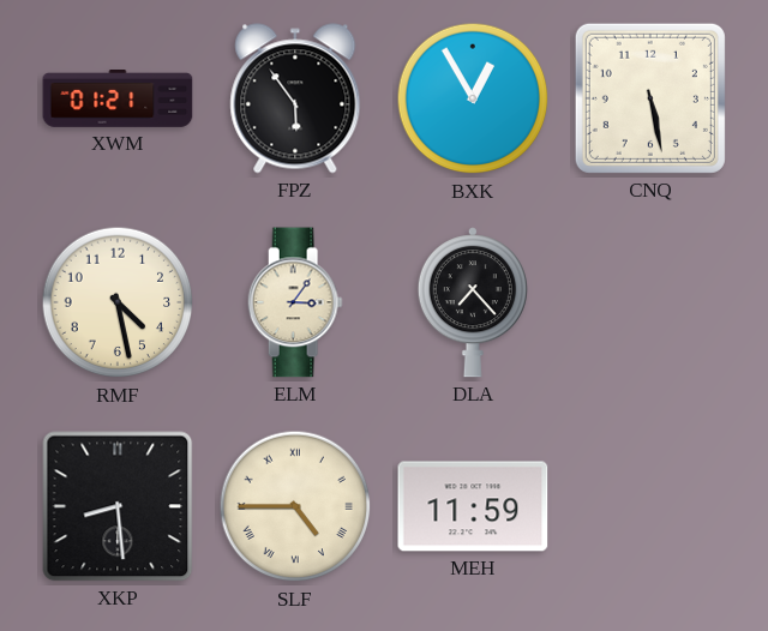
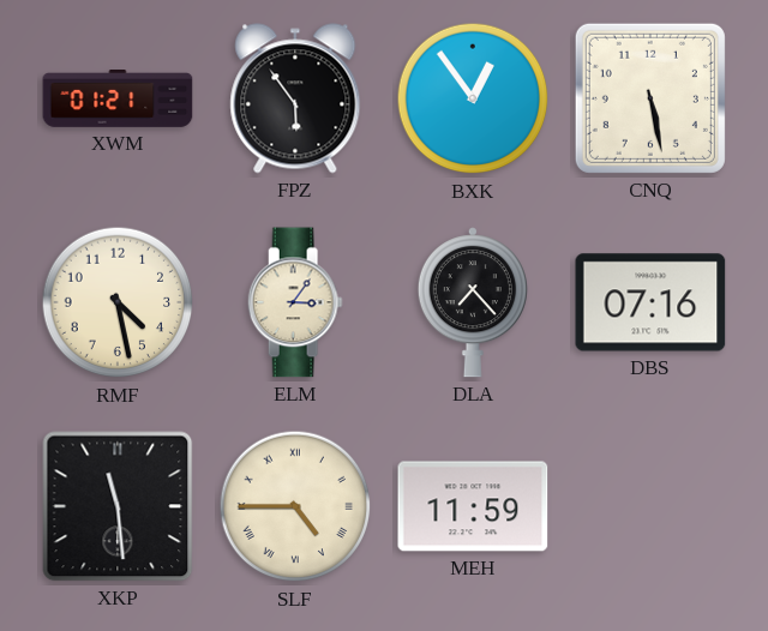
BXK: 12:55 -> 12:54 (473, 98)
DBS: none -> 07:16 (650, 302)
XKP: 8:29 -> 11:29 (118, 506)
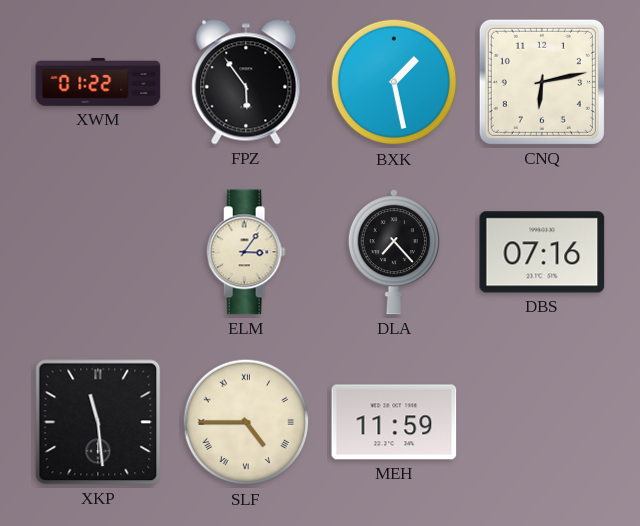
XWM: 01:21 -> 01:22 (98, 83)
BXK: 12:54 -> 1:28 (394, 82)
CNQ: 5:28 -> 6:13 (542, 82)
RMF: 4:28 -> none (118, 302)
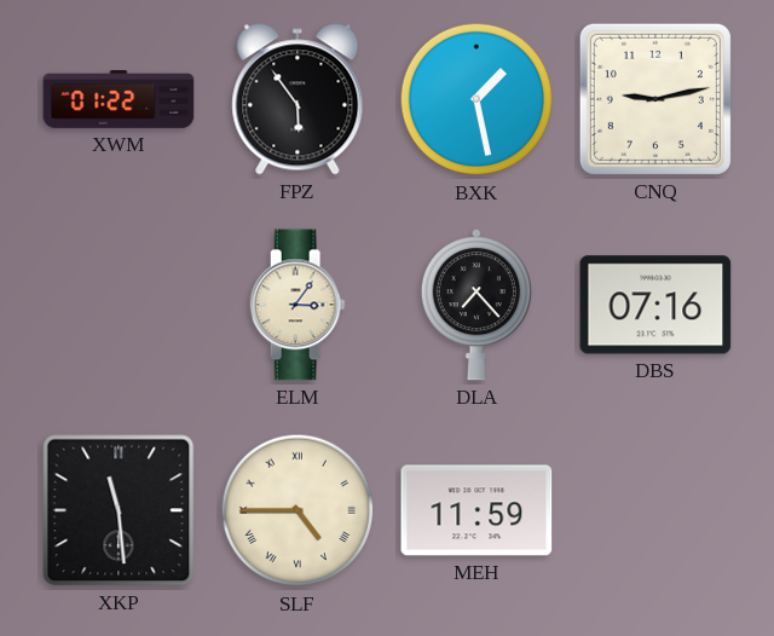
CNQ: 6:13 -> 9:13 (655, 99)
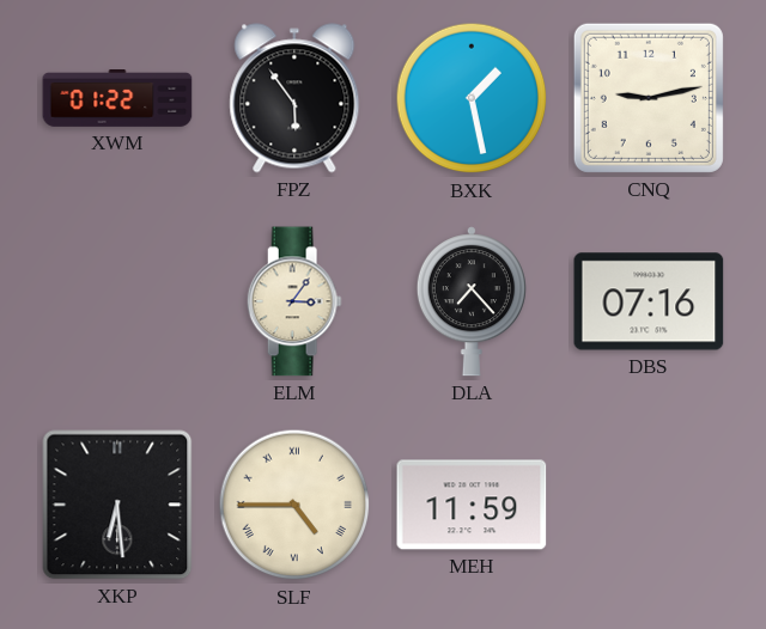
XKP: 11:29 -> 6:29 (117, 505)
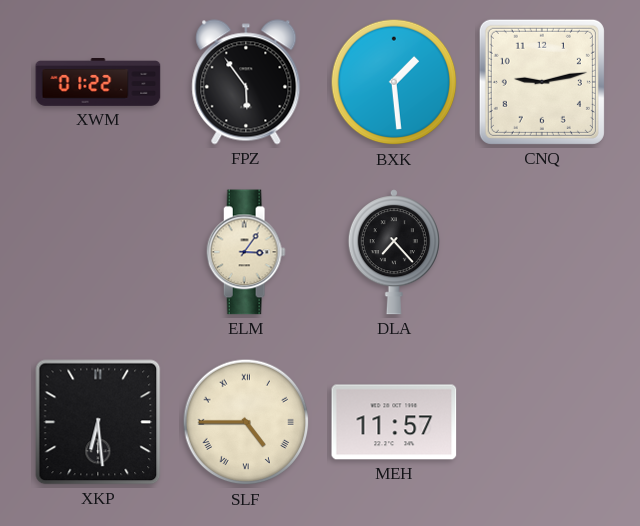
BXK: 1:28 -> 1:29 (394, 82)
DBS: 07:16 -> none (649, 301)
MEH: 11:59 -> 11:57 (394, 422)
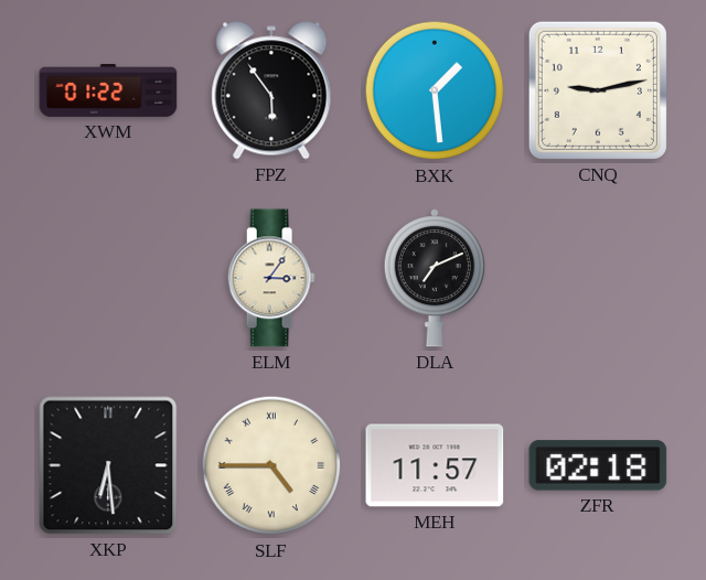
DLA: 7:23 -> 7:11 (435, 278)
ZFR: none -> 02:18 (598, 465)
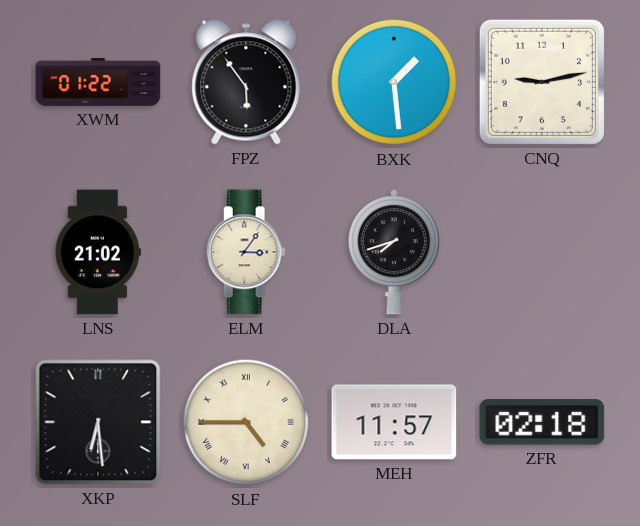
LNS: none -> 21:02 (98, 252)
DLA: 7:11 -> 7:42 (394, 252)
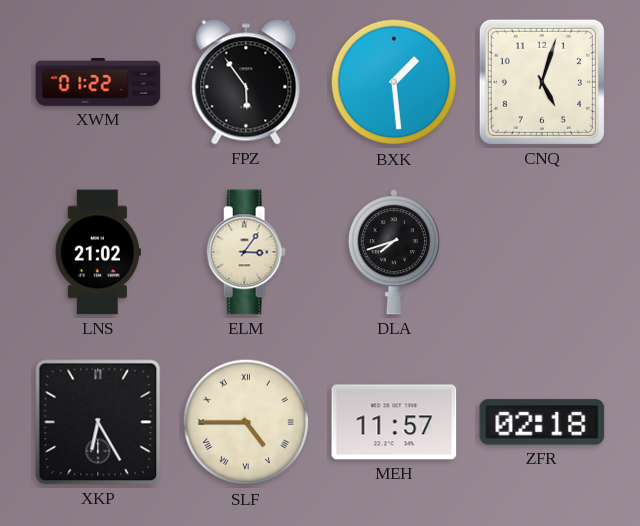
CNQ: 9:13 -> 5:03 (542, 82)
XKP: 6:29 -> 6:25 (98, 422)
